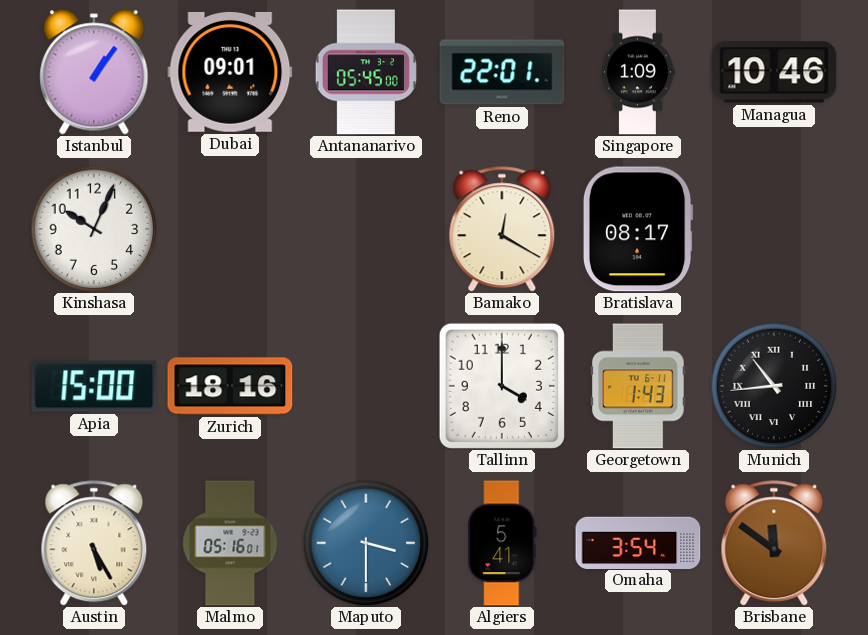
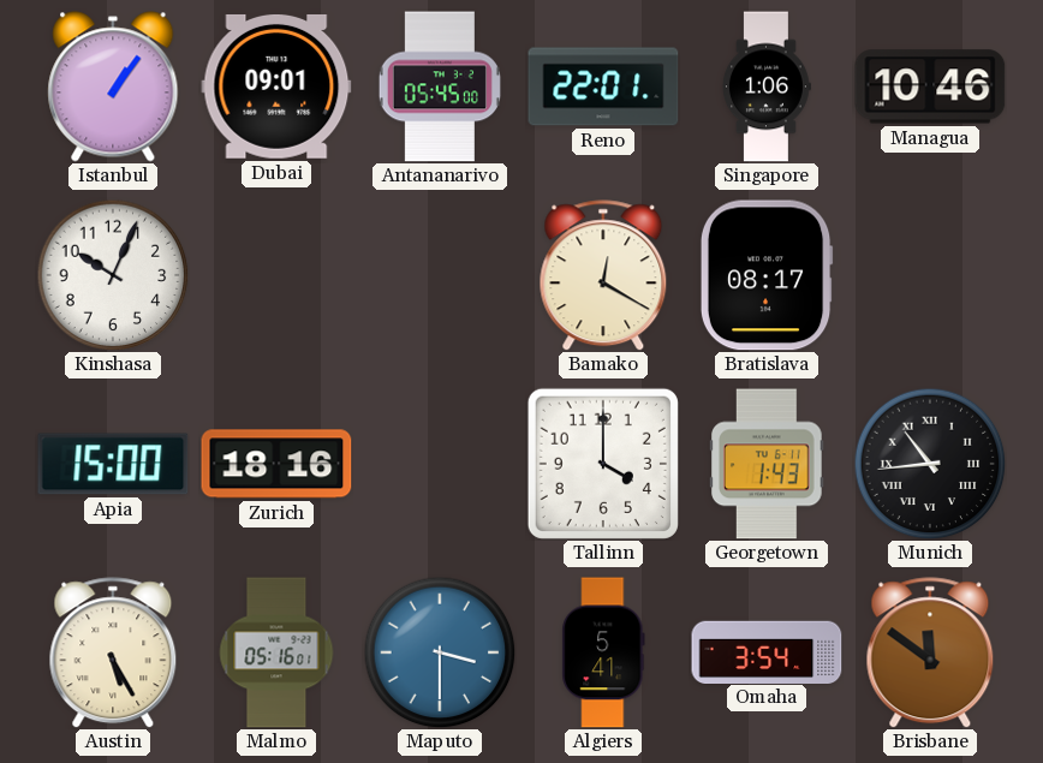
Singapore: 1:09 -> 1:06 (767, 87)
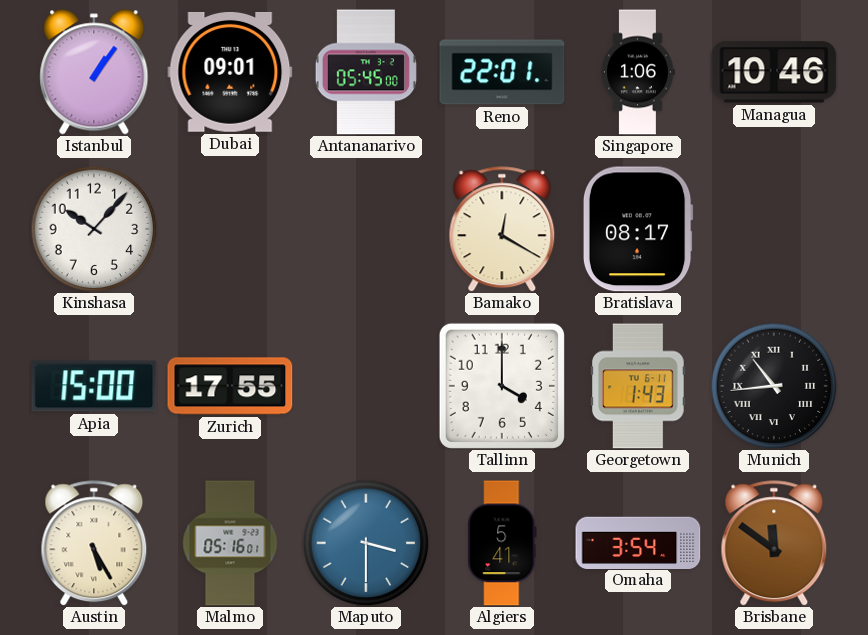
Kinshasa: 10:04 -> 10:07 (94, 229)
Zurich: 18:16 -> 17:55 (230, 386)
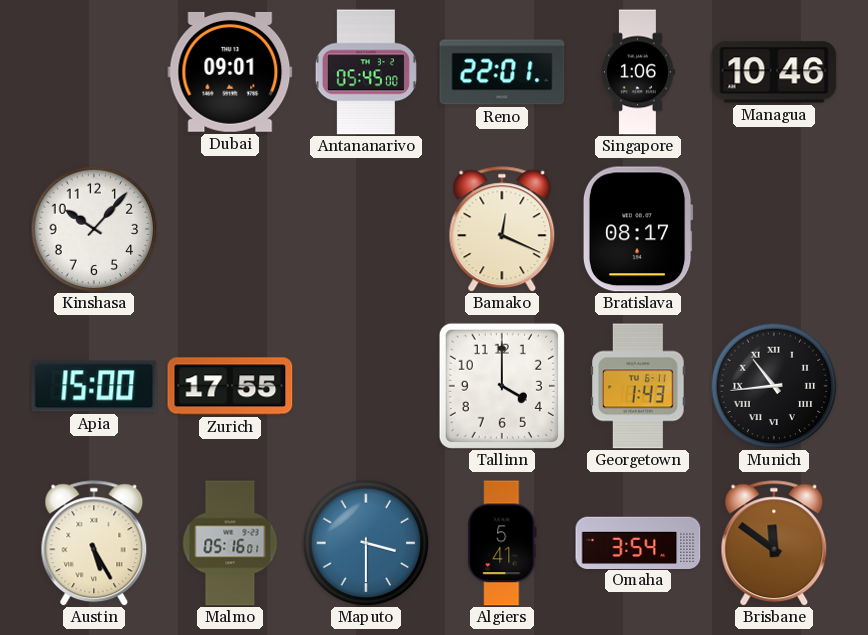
Istanbul: 1:06 -> none (94, 72)
Bamako: 12:20 -> 12:19 (502, 229)
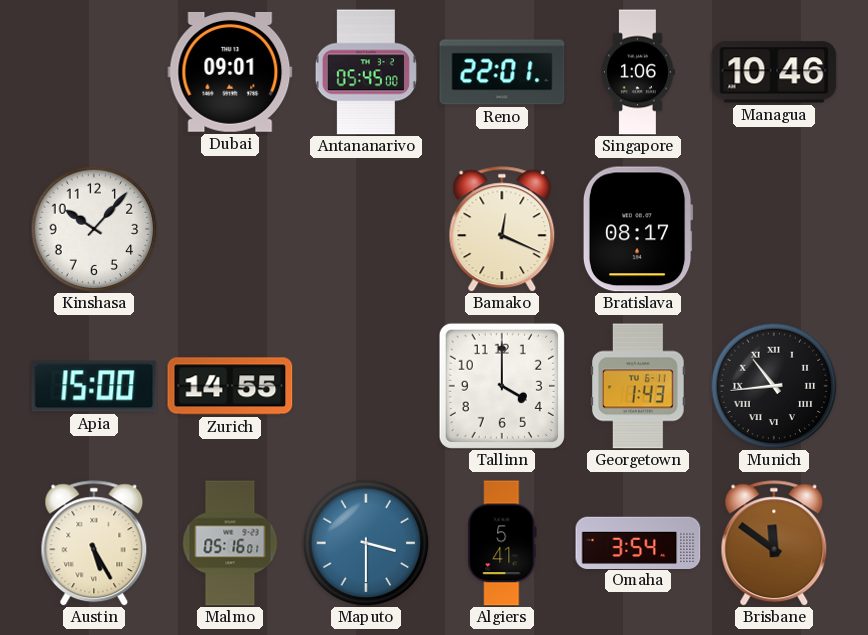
Zurich: 17:55 -> 14:55 (230, 386)
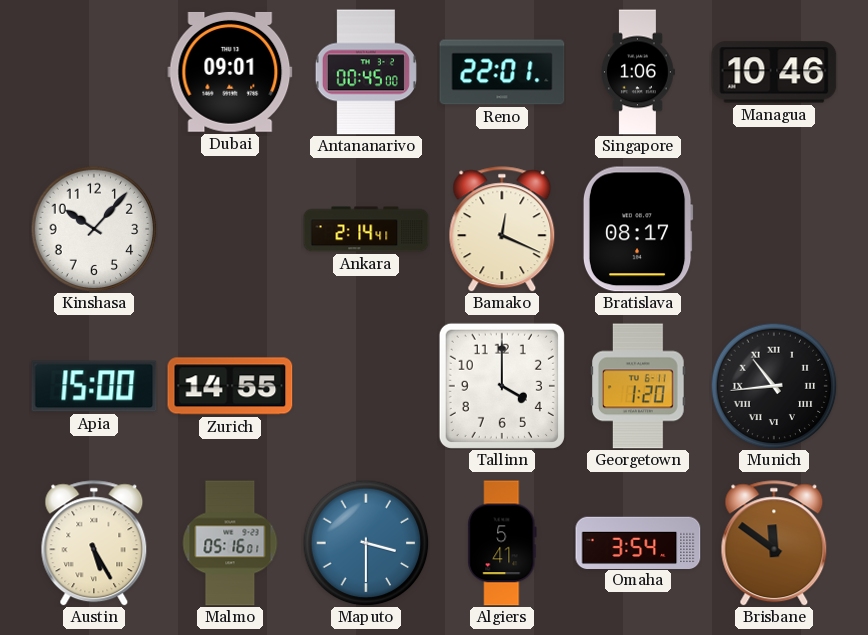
Antananarivo: 05:45 -> 00:45 (366, 72)
Ankara: none -> 2:14 (366, 229)
Georgetown: 1:43 -> 1:20 (639, 386)
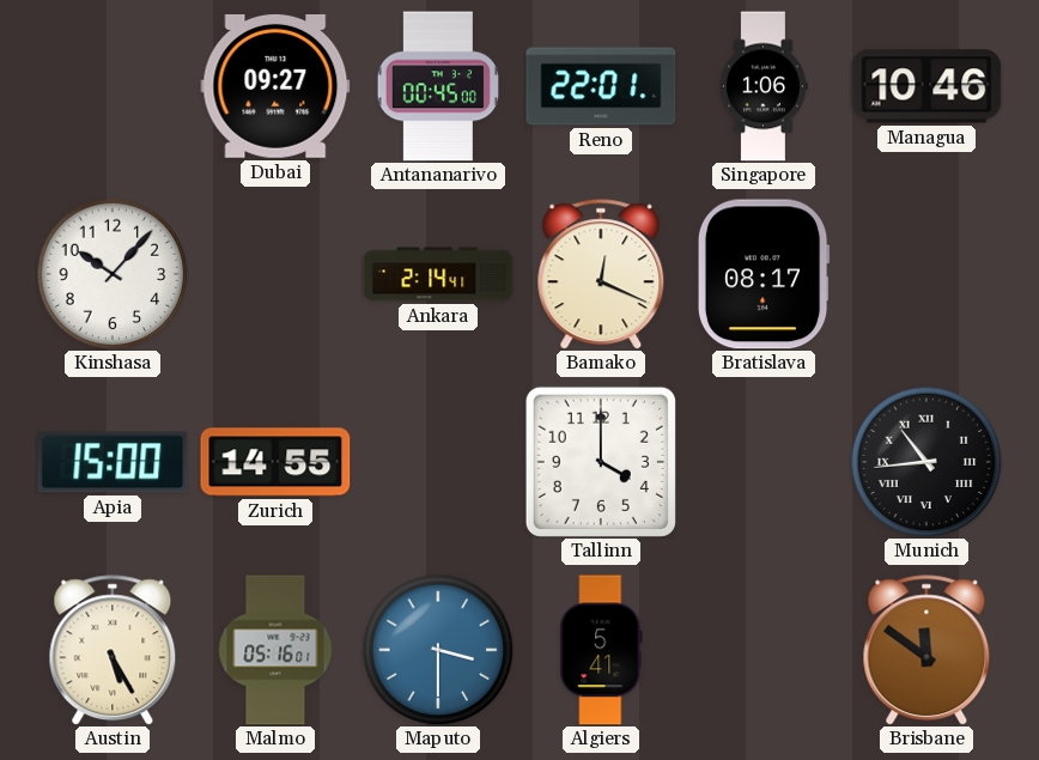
Dubai: 09:01 -> 09:27 (275, 86)
Georgetown: 1:20 -> none (639, 386)
Omaha: 3:54 -> none (638, 542)
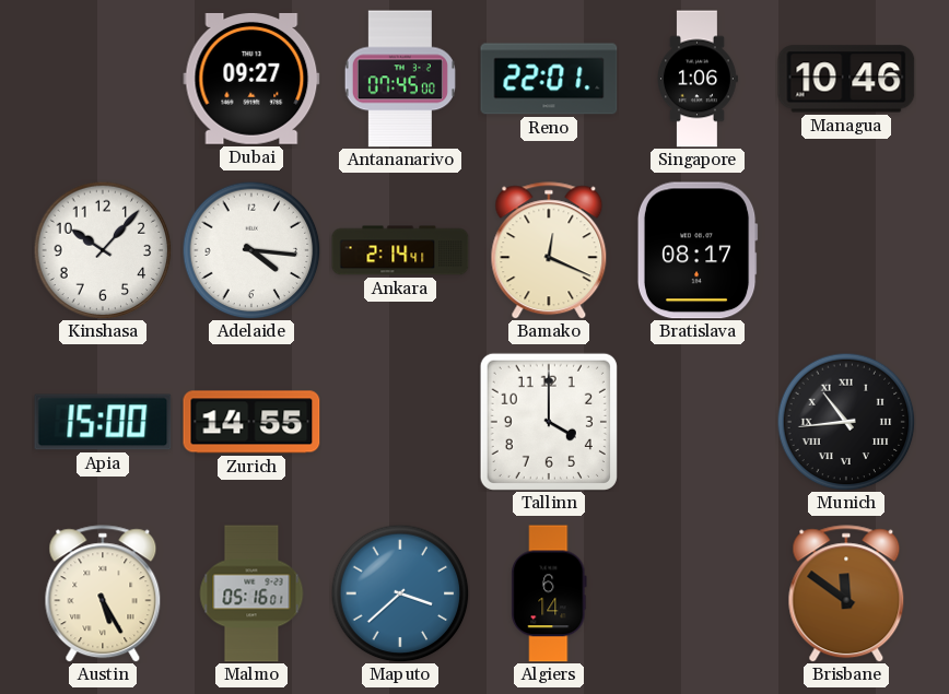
Antananarivo: 00:45 -> 07:45 (400, 79)
Adelaide: none -> 4:16 (251, 250)
Maputo: 3:30 -> 3:38 (400, 593)
Algiers: 5:41 -> 6:14 (549, 593)
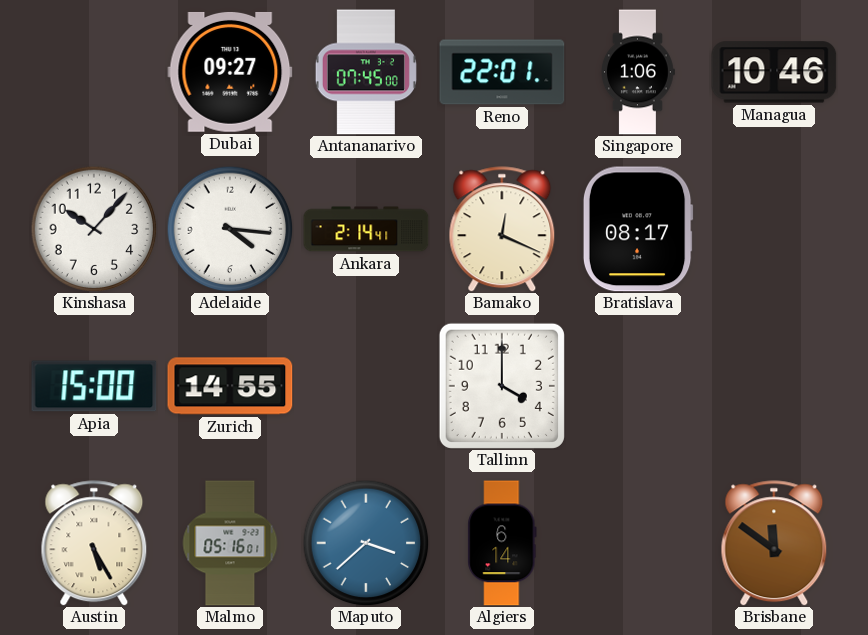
Munich: 10:44 -> none (846, 422)
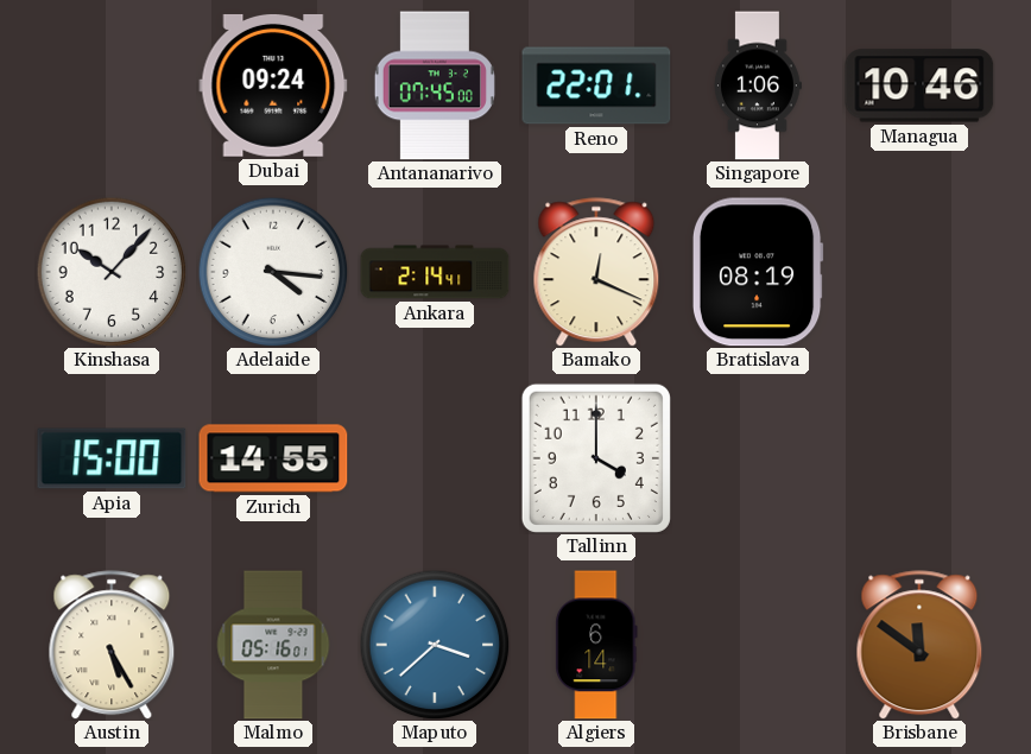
Dubai: 09:27 -> 09:24 (273, 85)
Bratislava: 08:17 -> 08:19 (758, 272)
